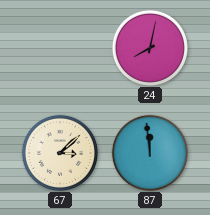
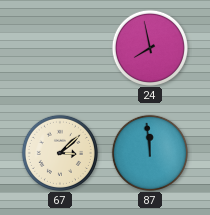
24: 8:02 -> 7:58 (149, 47)
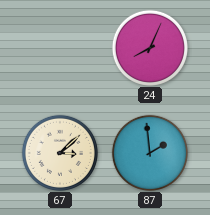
24: 7:58 -> 8:04 (149, 47)
87: 11:59 -> 1:59 (149, 152)
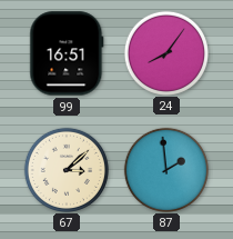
99: none -> 16:51 (67, 53)
24: 8:04 -> 8:06 (165, 52)
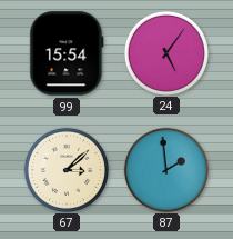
99: 16:51 -> 15:54 (67, 53)
24: 8:06 -> 5:06 (165, 52)
